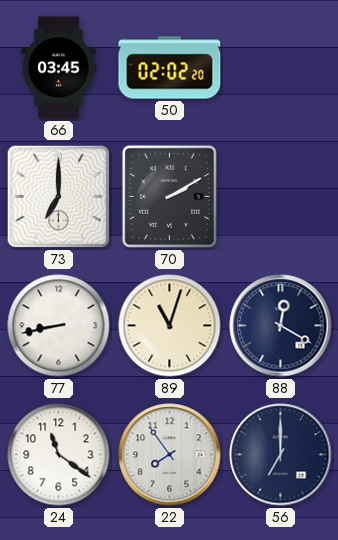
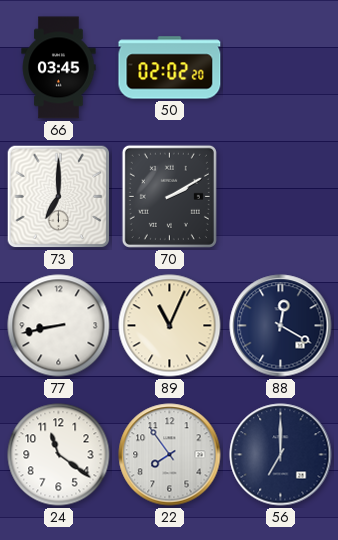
89: 11:03 -> 11:04 (170, 326)
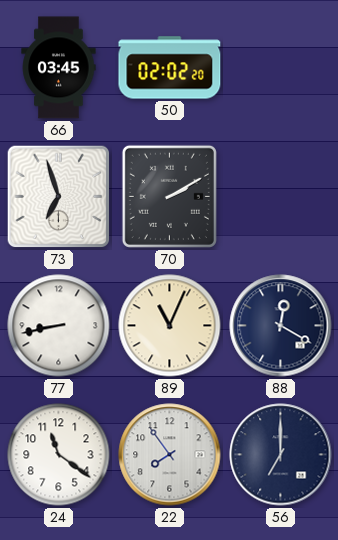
73: 7:00 -> 6:57 (59, 197)
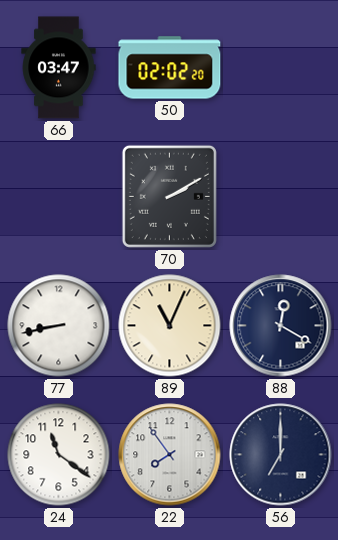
66: 03:45 -> 03:47 (59, 68)
73: 6:57 -> none (59, 197)
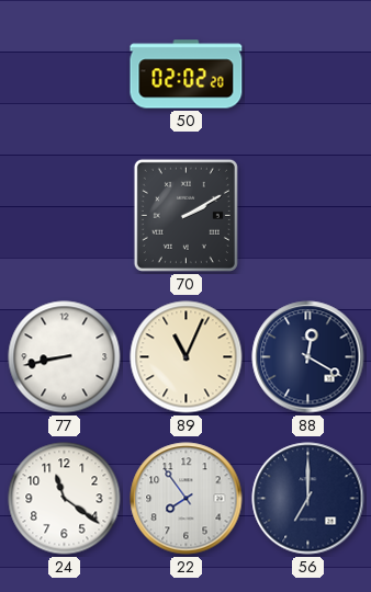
66: 03:47 -> none (59, 68)
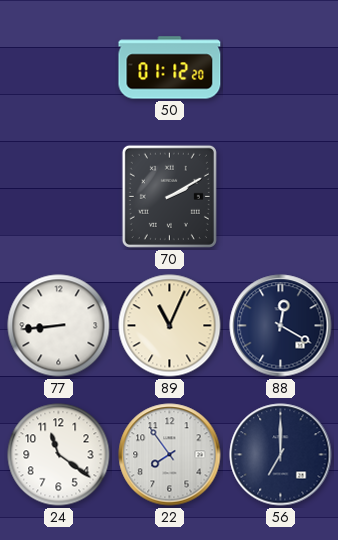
50: 02:02 -> 01:12 (170, 68)
77: 8:43 -> 8:44 (59, 326)
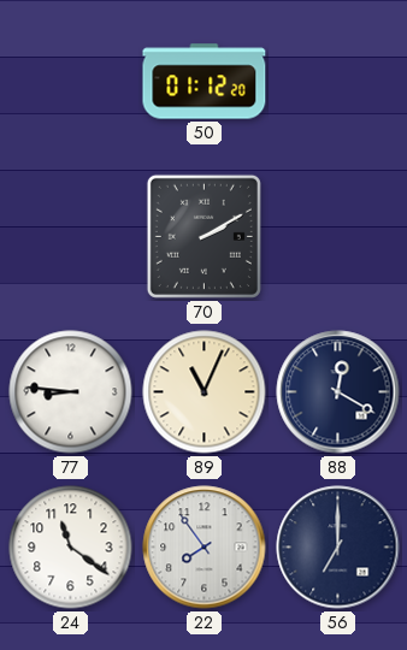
77: 8:44 -> 8:46 (71, 392)
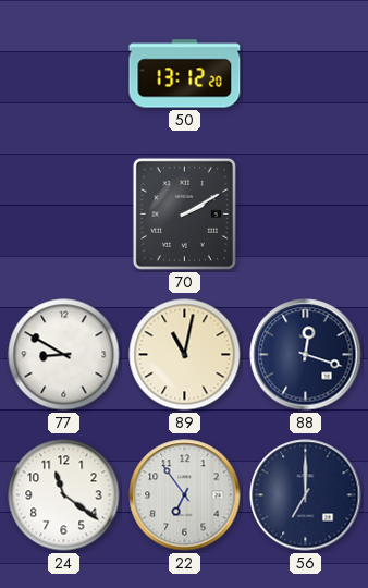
50: 01:12 -> 13:12 (185, 74)
77: 8:46 -> 8:50 (64, 355)
89: 11:04 -> 11:02 (185, 355)
88: 12:20 -> 12:18 (306, 355)
22: 7:54 -> 6:54 (185, 495)
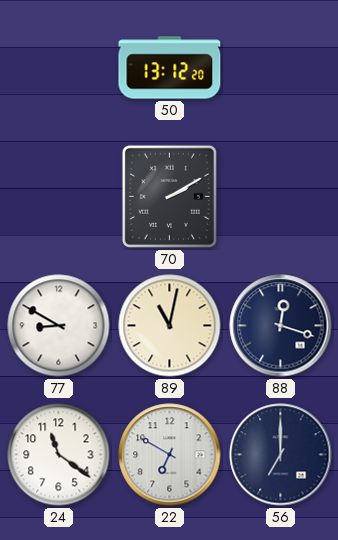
22: 6:54 -> 6:50 (170, 455)
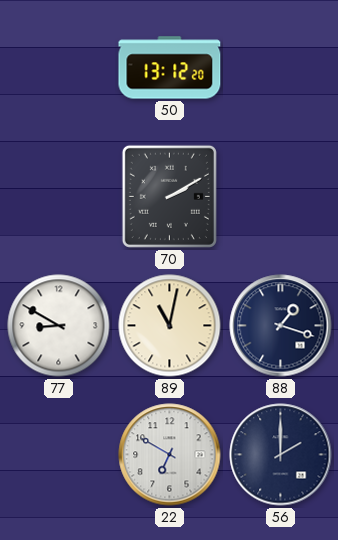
88: 12:18 -> 1:18 (281, 326)
24: 11:21 -> none (59, 455)
56: 7:00 -> 2:00 (281, 455)
